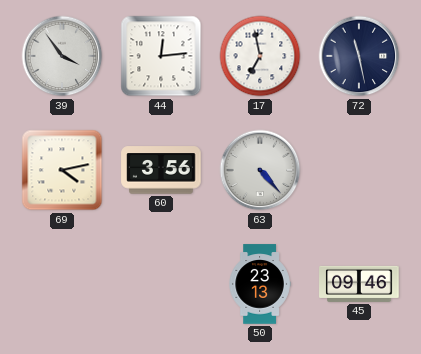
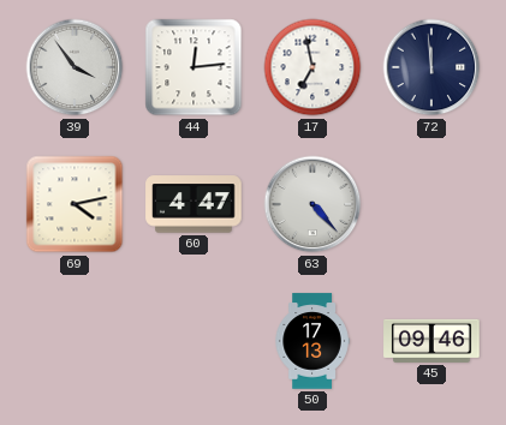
72: 11:28 -> 11:59 (431, 67)
60: 3:56 -> 4:47 (194, 204)
50: 23:13 -> 17:13 (312, 341)
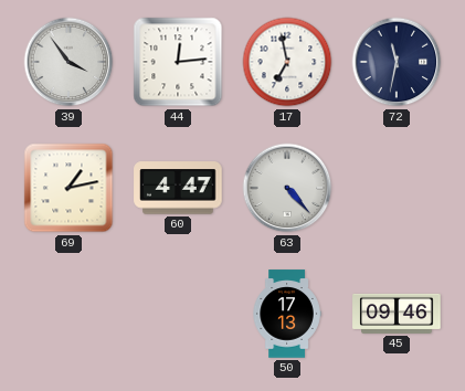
72: 11:59 -> 11:32 (397, 62)
69: 4:13 -> 1:13 (68, 188)
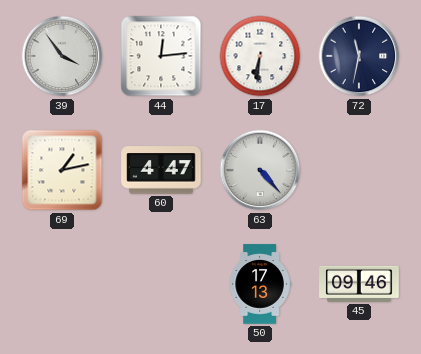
17: 6:58 -> 6:31 (260, 56)
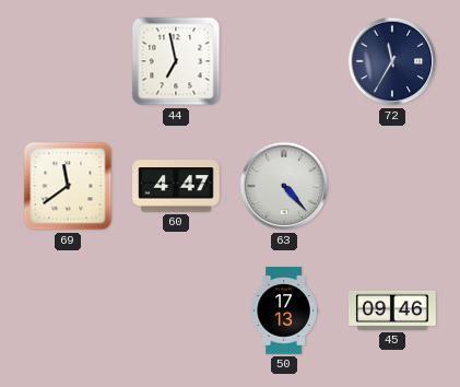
39: 3:54 -> none (62, 56)
44: 12:14 -> 6:58 (176, 61)
17: 6:31 -> none (260, 56)
72: 11:32 -> 11:35 (392, 61)
69: 1:13 -> 11:39 (68, 186)
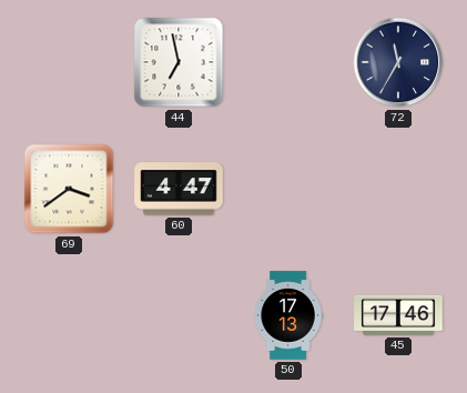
69: 11:39 -> 3:39 (69, 189)
63: 4:23 -> none (284, 186)
45: 09:46 -> 17:46 (398, 315)
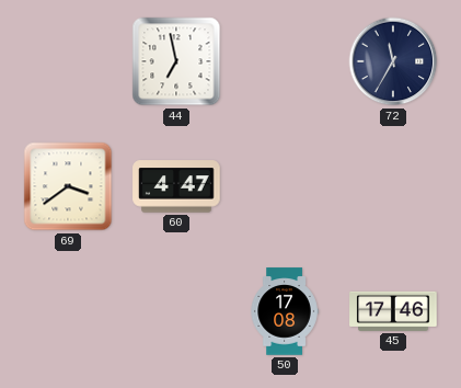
50: 17:13 -> 17:08 (285, 311)
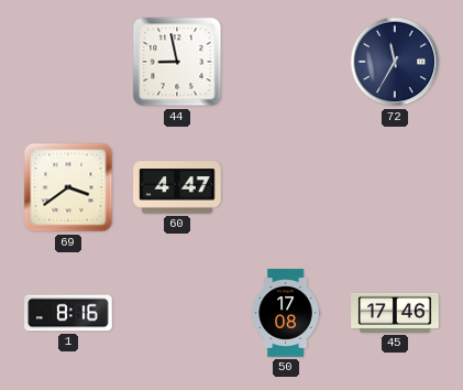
44: 6:58 -> 8:58 (177, 62)
1: none -> 8:16 (68, 313)
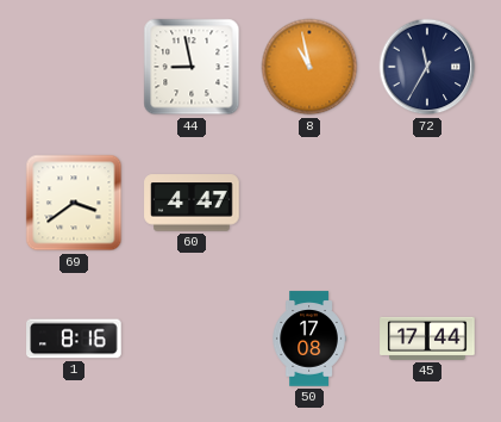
8: none -> 10:58 (309, 67)
45: 17:46 -> 17:44 (427, 339)
